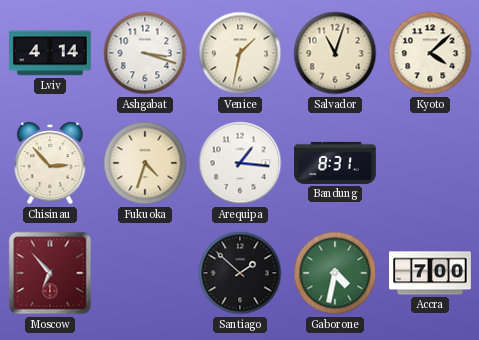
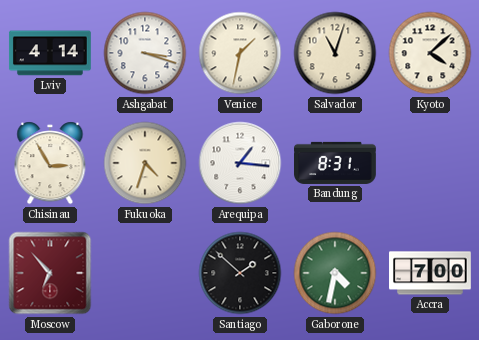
Chisinau: 2:53 -> 2:55 (50, 163)
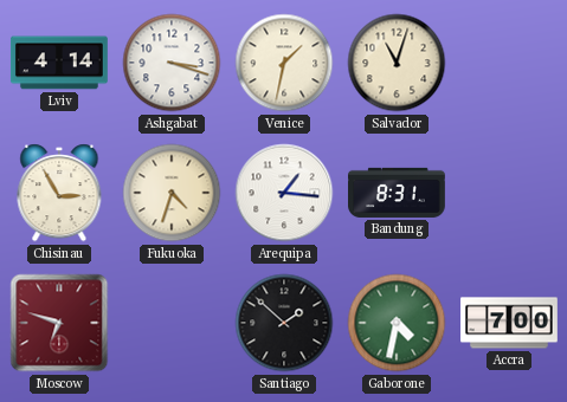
Kyoto: 4:08 -> none (430, 53)
Moscow: 6:53 -> 6:48 (59, 323)
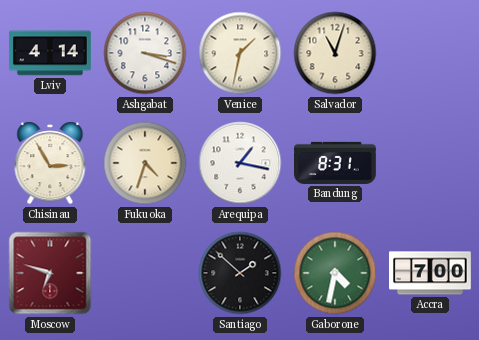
Arequipa: 1:16 -> 1:17 (240, 163)
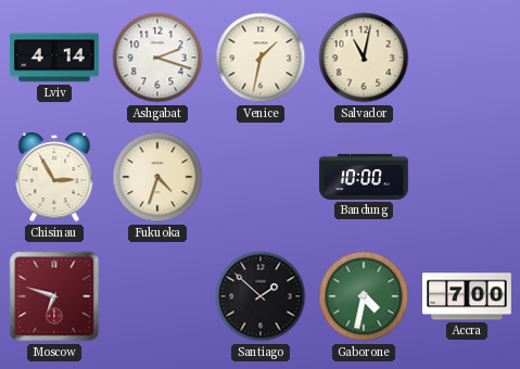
Ashgabat: 3:18 -> 2:18 (157, 58)
Salvador: 11:03 -> 11:02 (364, 58)
Arequipa: 1:17 -> none (240, 163)
Bandung: 8:31 -> 10:00 (365, 177)
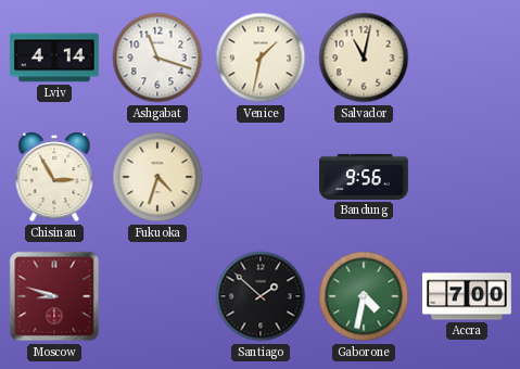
Ashgabat: 2:18 -> 11:18 (157, 58)
Bandung: 10:00 -> 9:56 (365, 177)
Moscow: 6:48 -> 8:48 (54, 296)
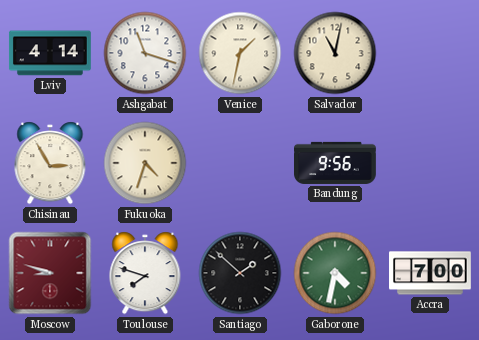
Toulouse: none -> 7:48 (145, 273)
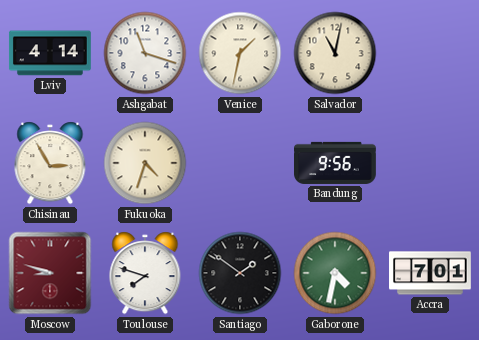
Santiago: 1:52 -> 1:51 (240, 273)
Accra: 7:00 -> 7:01 (431, 273)
